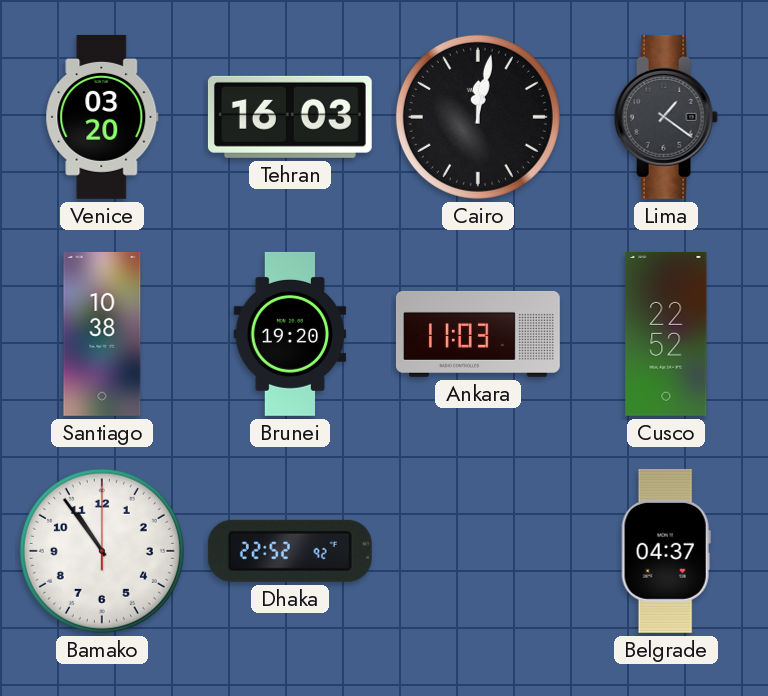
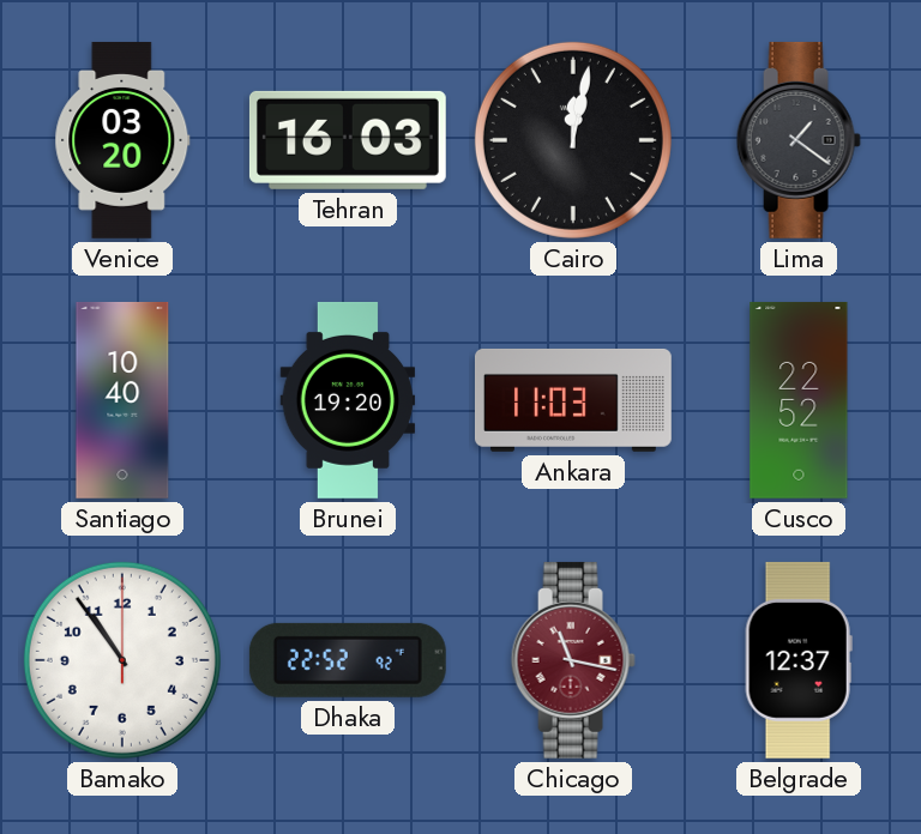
Santiago: 10:38 -> 10:40 (122, 400)
Chicago: none -> 11:17 (573, 660)
Belgrade: 04:37 -> 12:37 (799, 660)
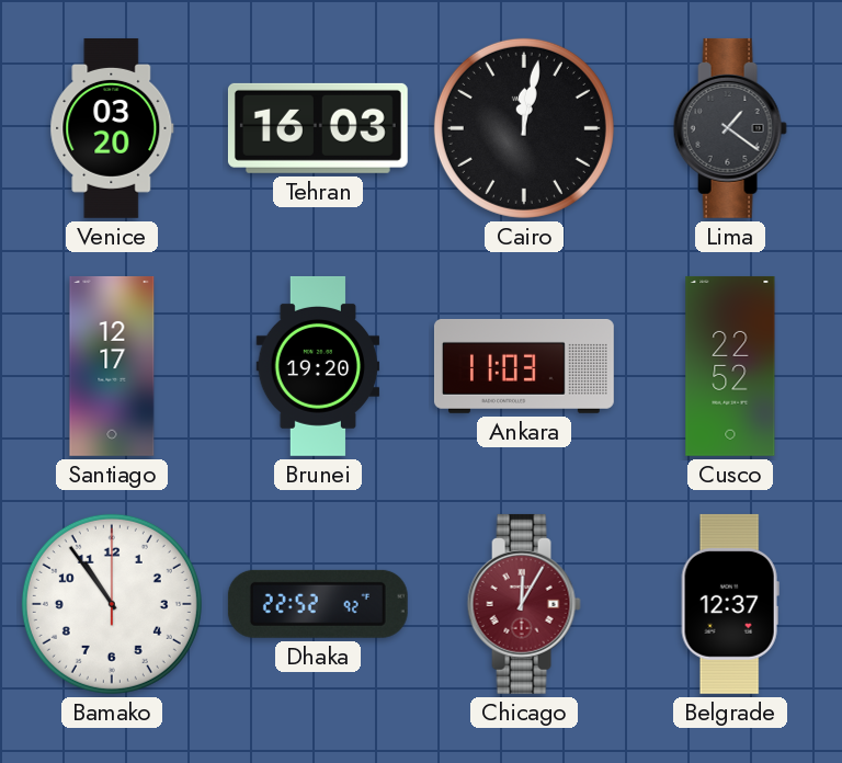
Santiago: 10:40 -> 12:17 (112, 366)
Chicago: 11:17 -> 12:05 (524, 604)
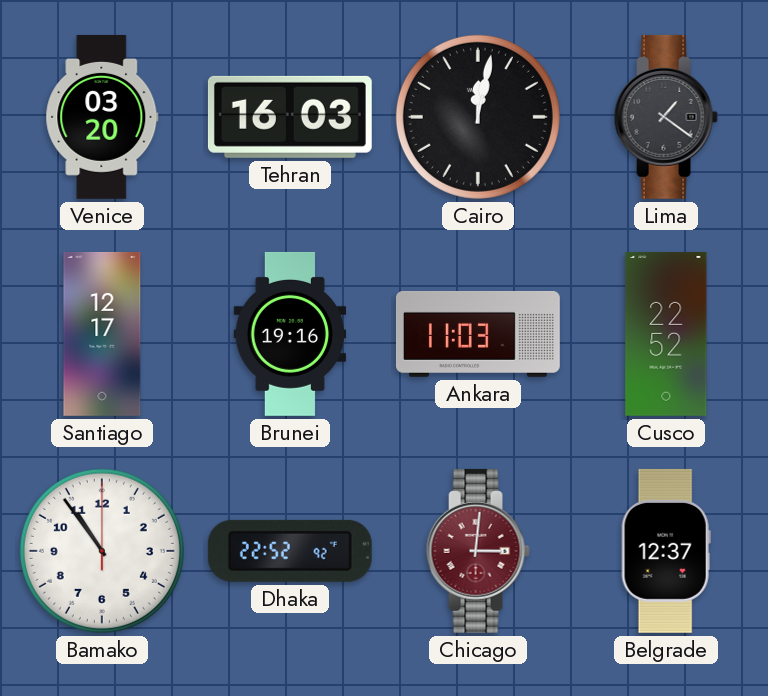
Brunei: 19:20 -> 19:16 (290, 334)
Chicago: 12:05 -> 3:01 (478, 551)
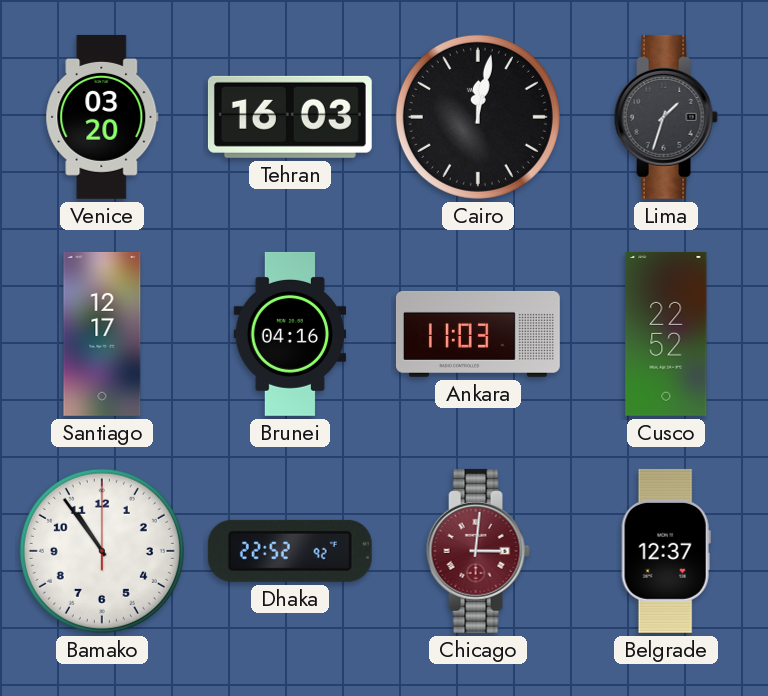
Lima: 1:21 -> 1:33 (666, 117)
Brunei: 19:16 -> 04:16 (290, 334)
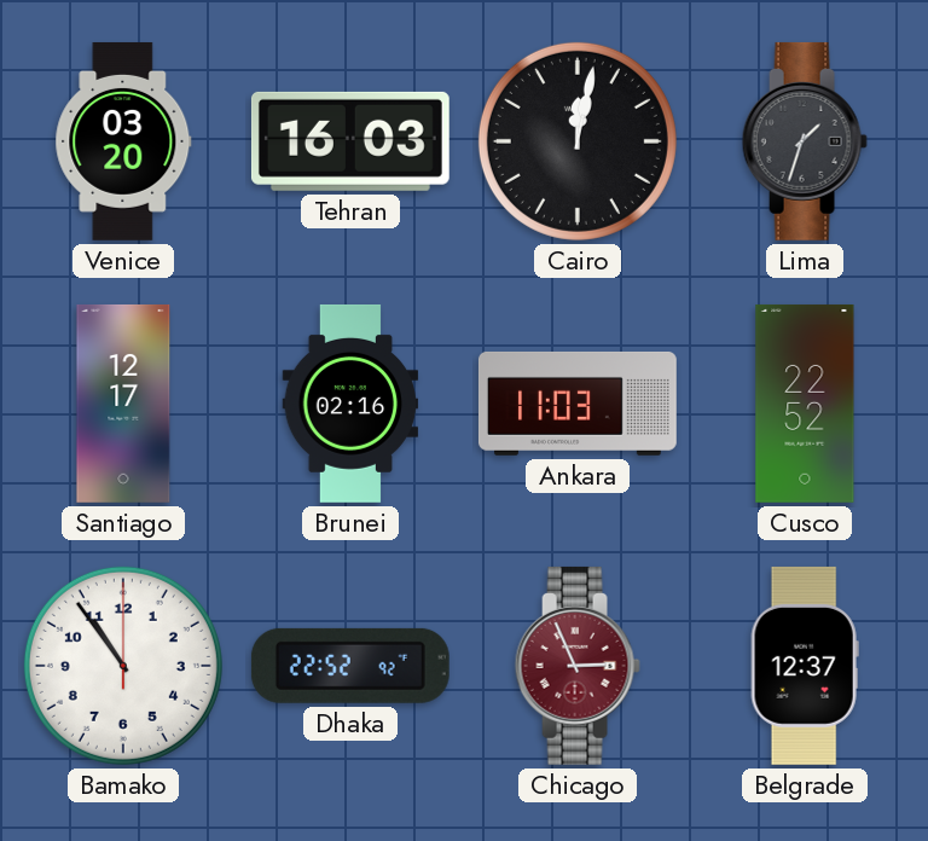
Brunei: 04:16 -> 02:16 (350, 404)
Chicago: 3:01 -> 2:56 (578, 666)
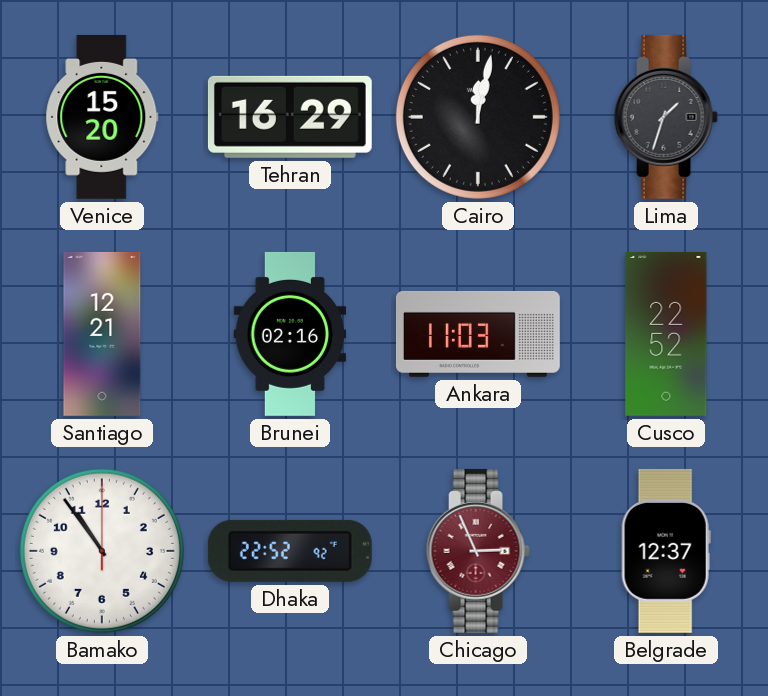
Venice: 03:20 -> 15:20 (102, 117)
Tehran: 16:03 -> 16:29 (290, 117)
Santiago: 12:17 -> 12:21 (102, 334)
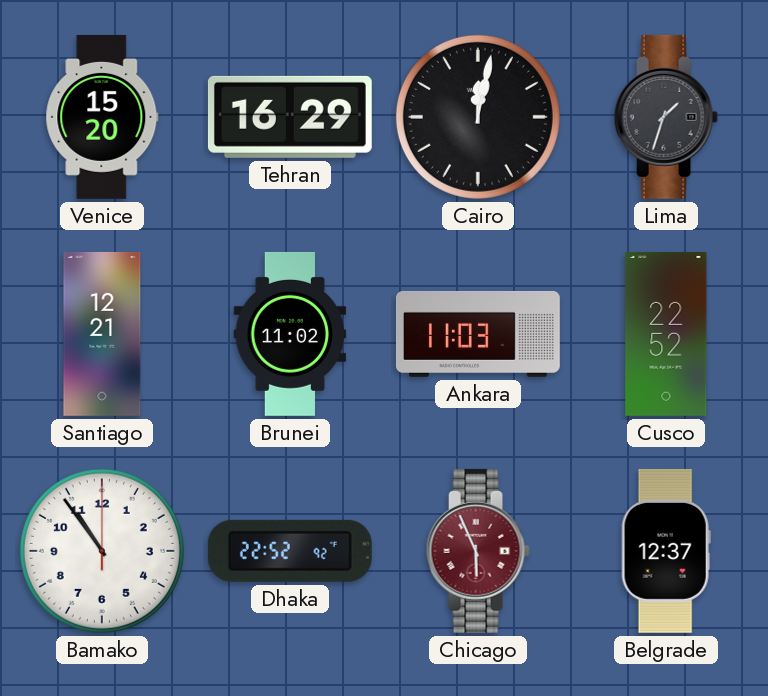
Brunei: 02:16 -> 11:02 (290, 334)
Chicago: 2:56 -> 5:56 (478, 551)
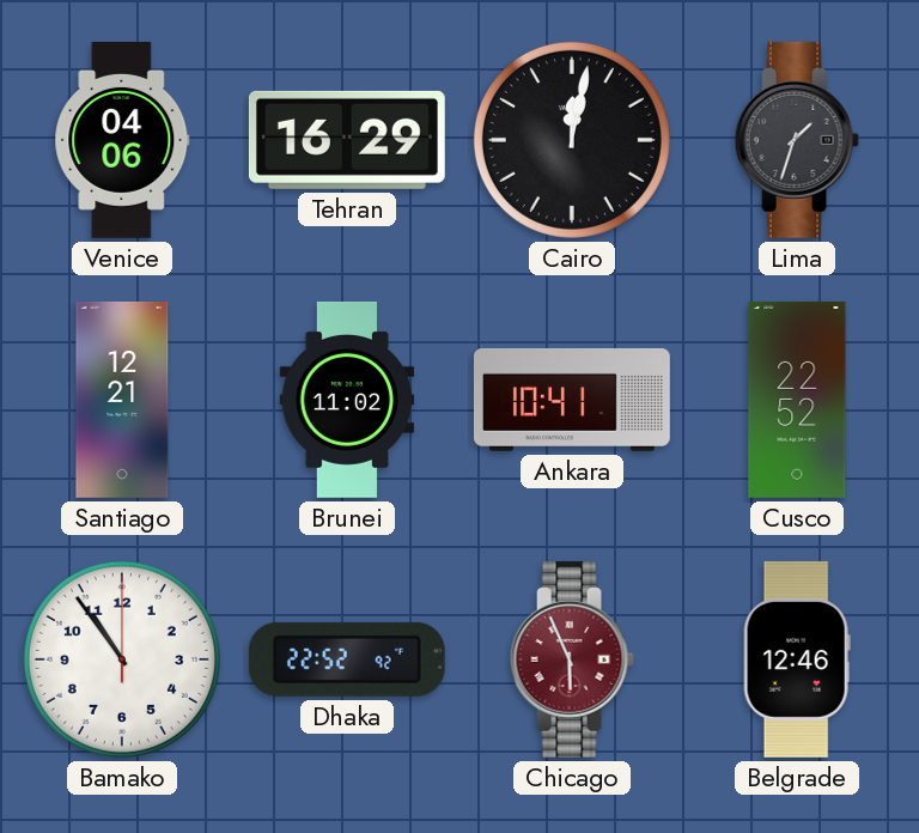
Venice: 15:20 -> 04:06 (122, 140)
Ankara: 11:03 -> 10:41 (572, 400)
Belgrade: 12:37 -> 12:46 (797, 659)
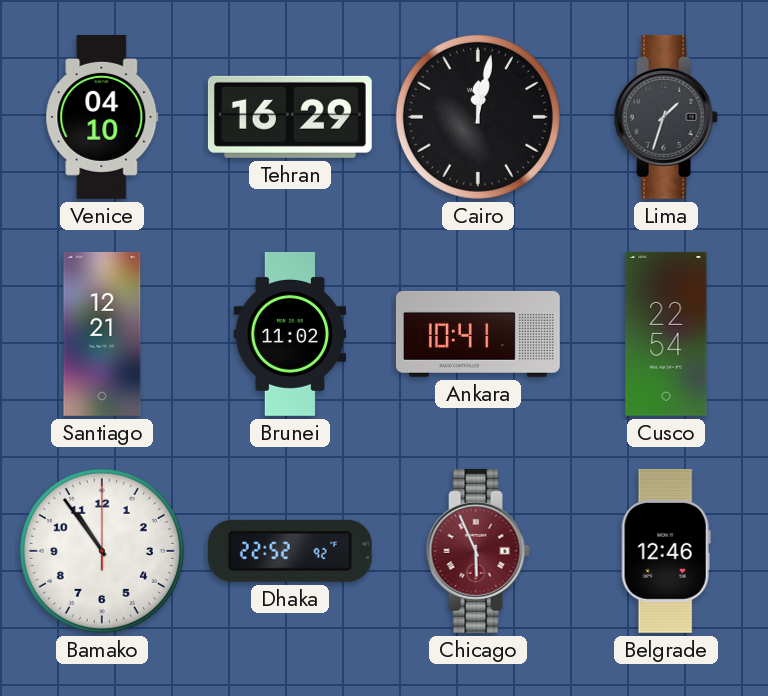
Venice: 04:06 -> 04:10 (102, 117)
Cusco: 22:52 -> 22:54 (666, 334)
